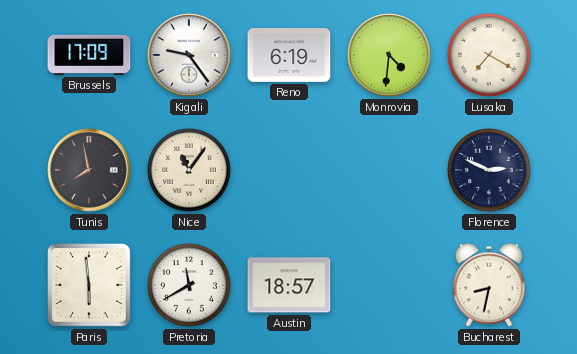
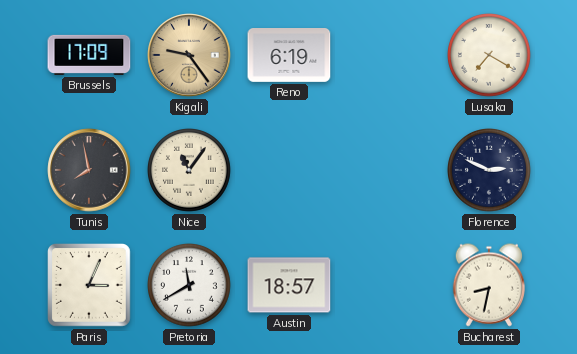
Kigali dial: white -> champagne (189, 55)
Monrovia: 4:31 -> none (389, 55)
Paris: 5:59 -> 3:04 (90, 286)
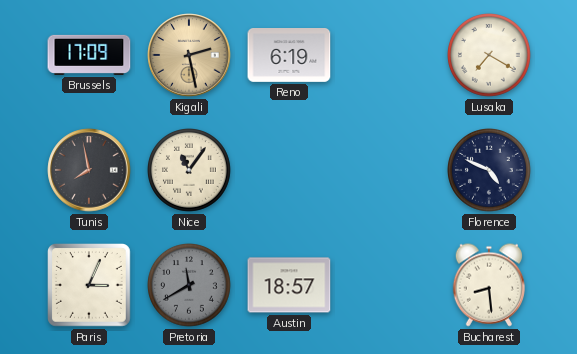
Kigali: 9:24 -> 2:28 (189, 55)
Florence: 2:49 -> 4:49 (490, 171)
Pretoria dial: white -> grey (190, 286)
Bucharest: 8:32 -> 8:29 (488, 285)
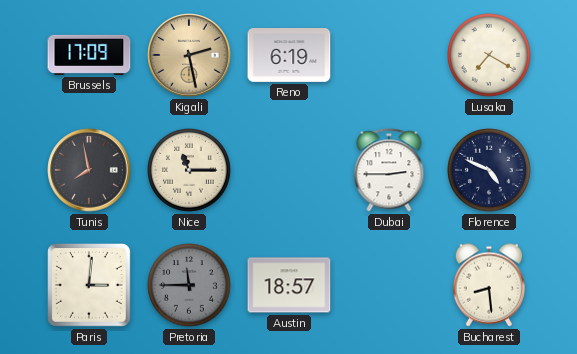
Nice: 11:06 -> 11:15 (190, 171)
Dubai: none -> 2:45 (389, 170)
Paris: 3:04 -> 3:01 (90, 286)
Pretoria: 11:40 -> 11:45 (190, 286)
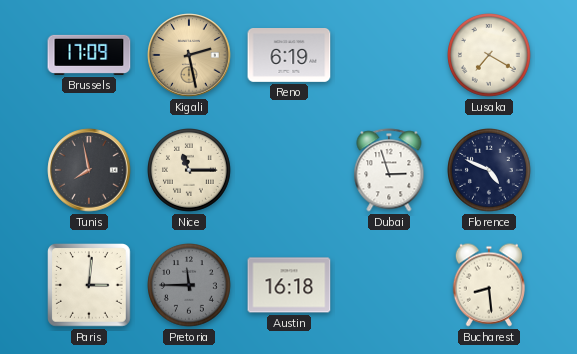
Dubai: 2:45 -> 2:57 (389, 170)
Austin: 18:57 -> 16:18 (289, 285)
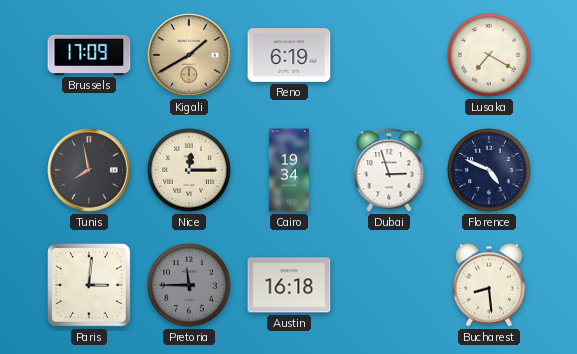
Kigali: 2:28 -> 1:40 (189, 55)
Nice: 11:15 -> 12:15 (190, 171)
Cairo: none -> 19:34 (289, 170)
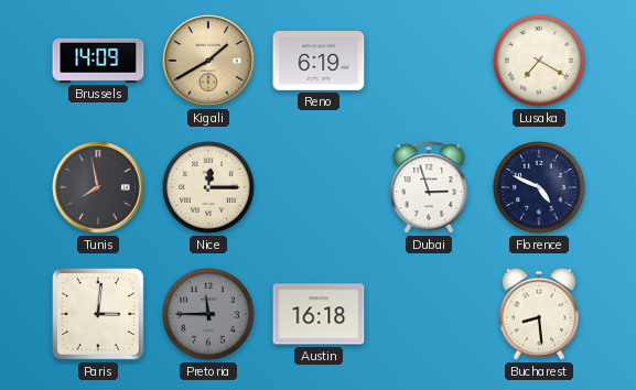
Brussels: 17:09 -> 14:09 (98, 61)
Cairo: 19:34 -> none (289, 170)
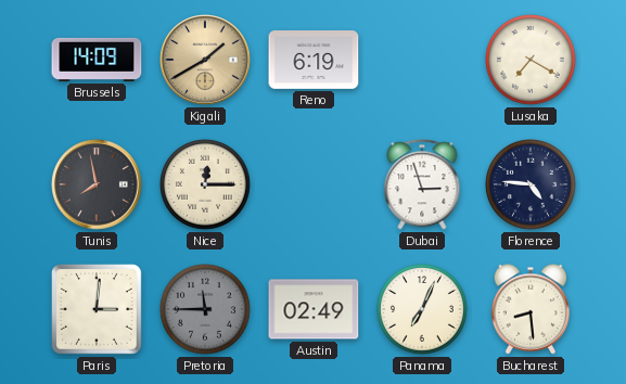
Florence: 4:49 -> 4:46 (532, 185)
Austin: 16:18 -> 02:49 (314, 309)
Panama: none -> 7:04 (423, 310)
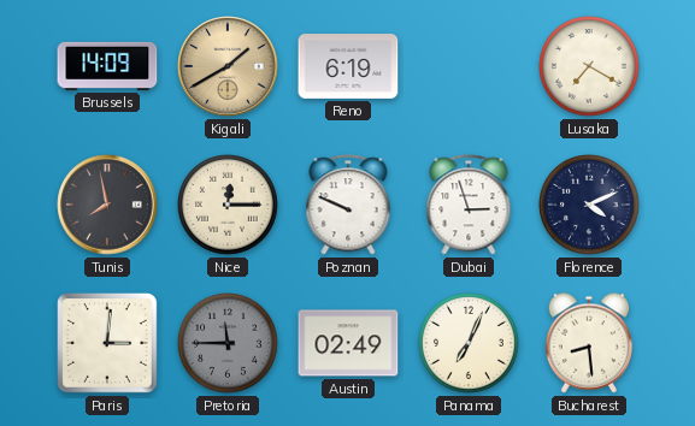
Poznan: none -> 9:49 (348, 205)
Florence: 4:46 -> 4:11 (590, 206)
